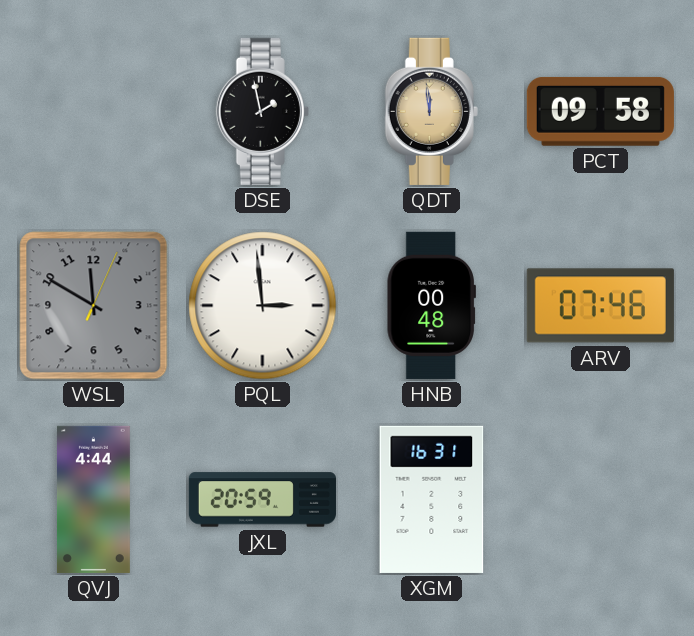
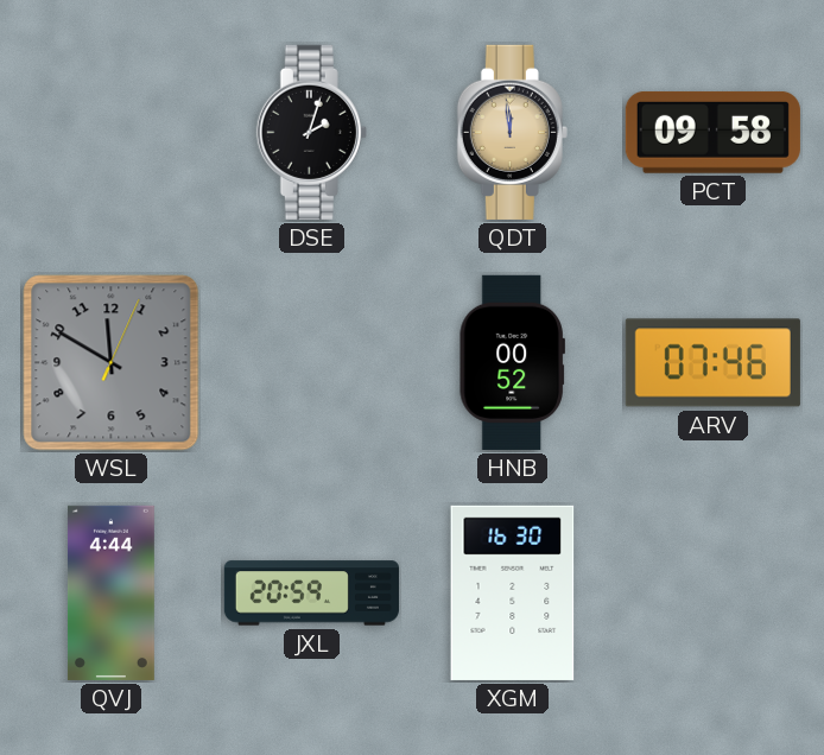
DSE: 1:58 -> 2:03 (311, 132)
PQL: 2:59 -> none (263, 306)
HNB: 00:48 -> 00:52 (512, 362)
XGM: 16:31 -> 16:30 (513, 592)
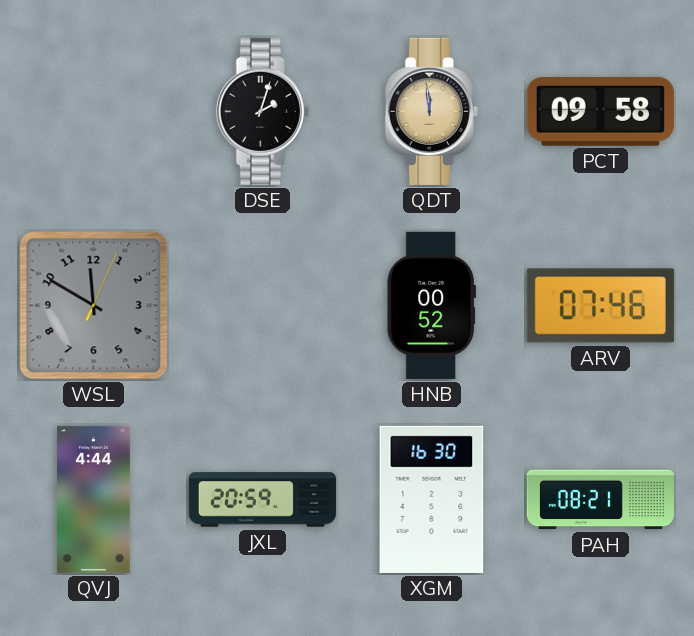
PAH: none -> 08:21 (600, 500)
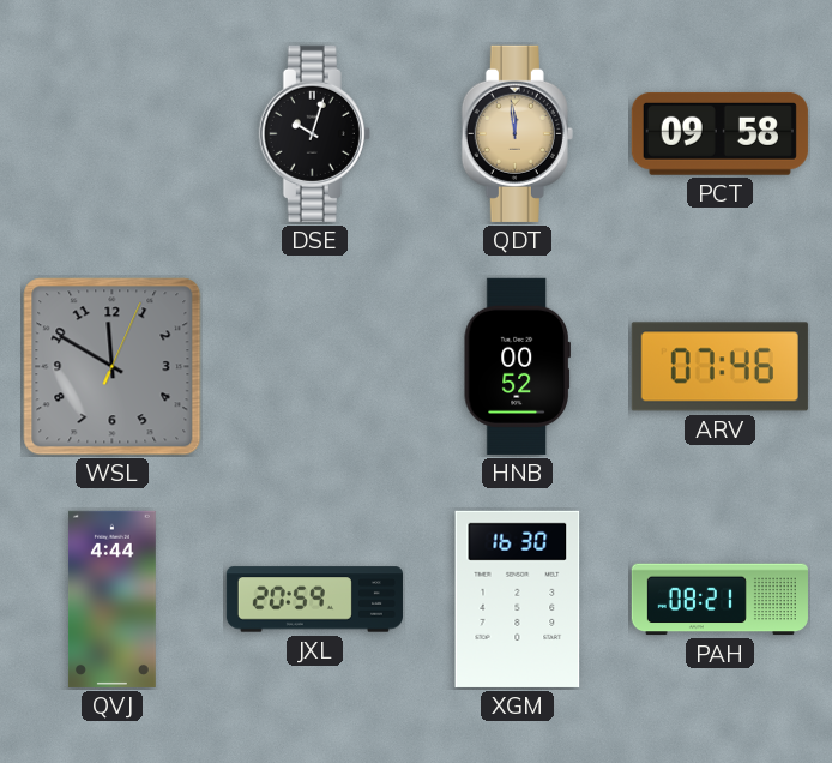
DSE: 2:03 -> 10:03 (314, 133)
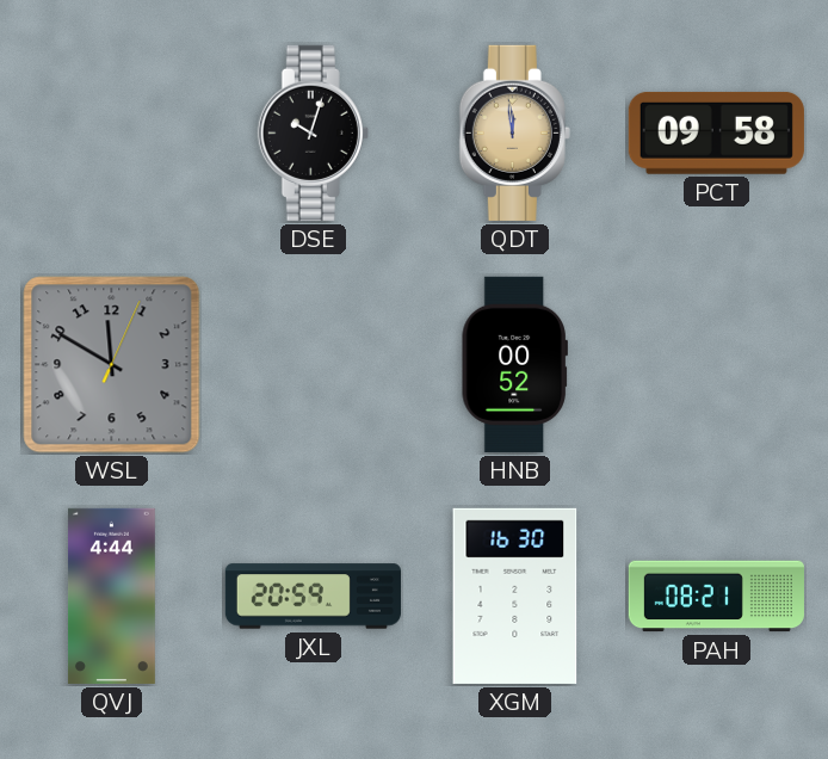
ARV: 07:46 -> none (719, 367)
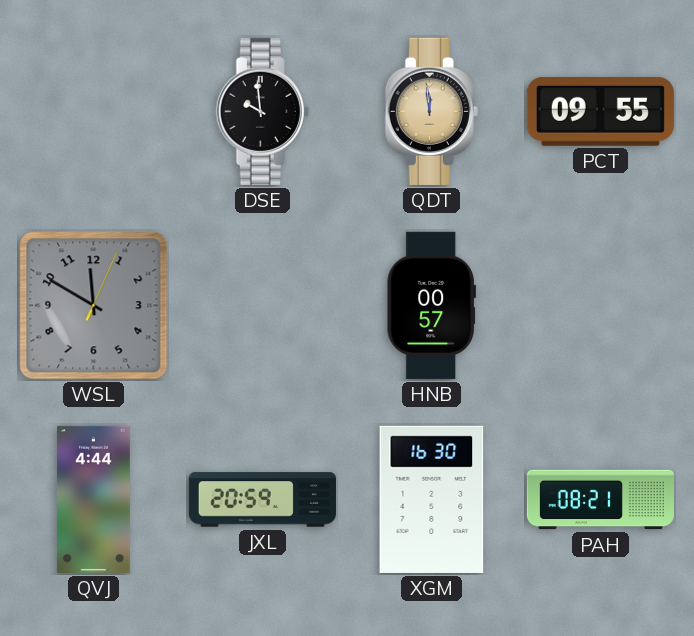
DSE: 10:03 -> 9:59 (262, 111)
PCT: 09:58 -> 09:55 (600, 111)
HNB: 00:52 -> 00:57 (431, 305)
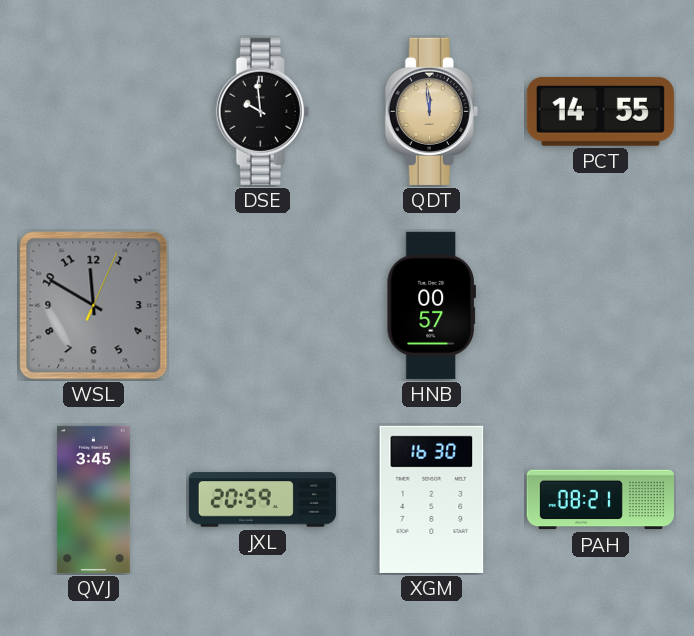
PCT: 09:55 -> 14:55 (600, 111)
QVJ: 4:44 -> 3:45 (93, 499)
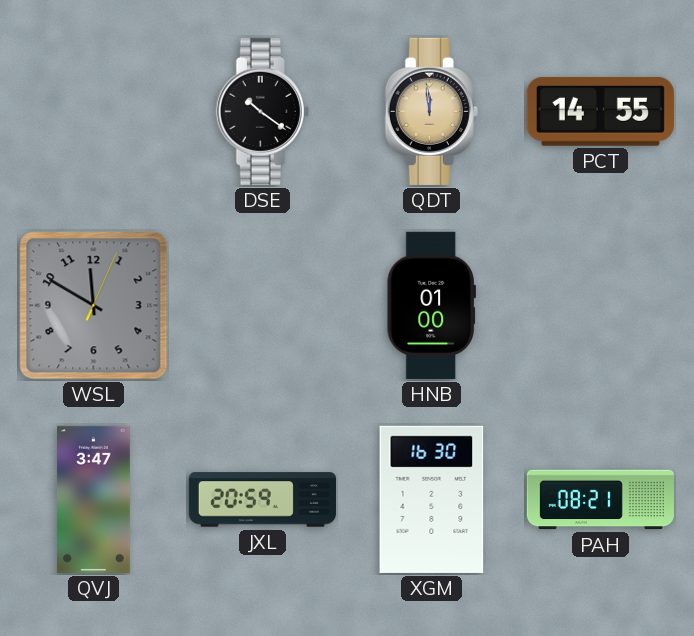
DSE: 9:59 -> 10:21 (262, 111)
HNB: 00:57 -> 01:00 (431, 305)
QVJ: 3:45 -> 3:47 (93, 499)
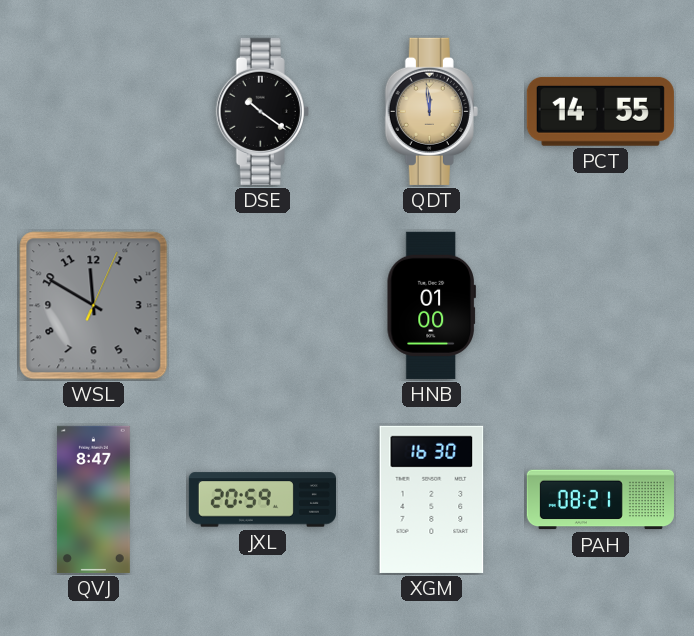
QVJ: 3:47 -> 8:47 (93, 499)
